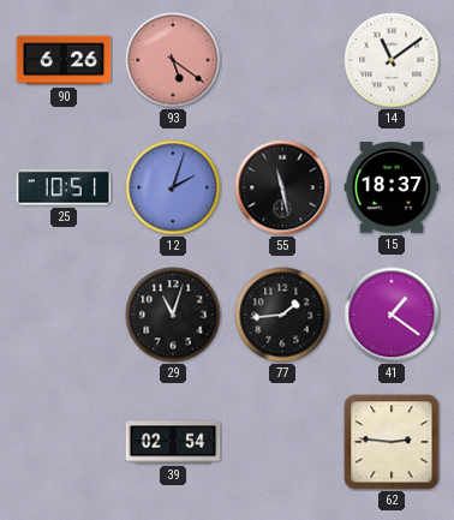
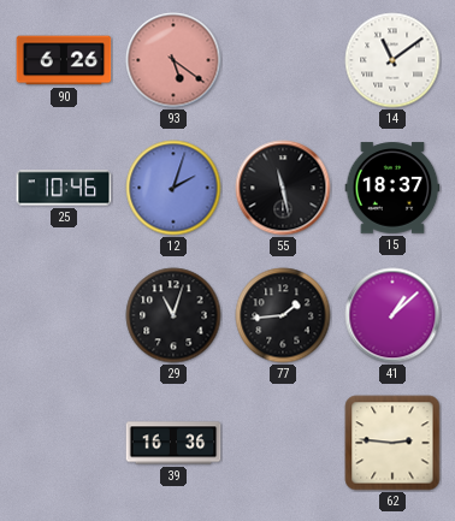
25: 10:51 -> 10:46 (64, 188)
41: 1:21 -> 1:08 (392, 315)
39: 02:54 -> 16:36 (173, 443)
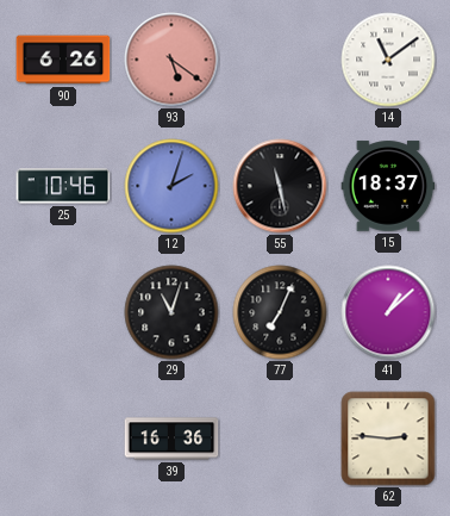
77: 1:44 -> 7:04 (280, 312)
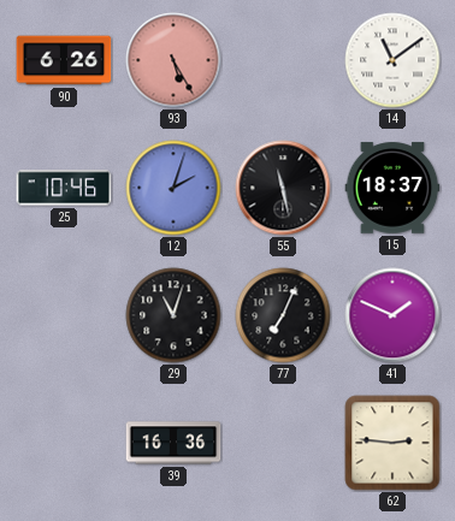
93: 5:21 -> 5:25 (173, 60)
41: 1:08 -> 1:49 (392, 315)
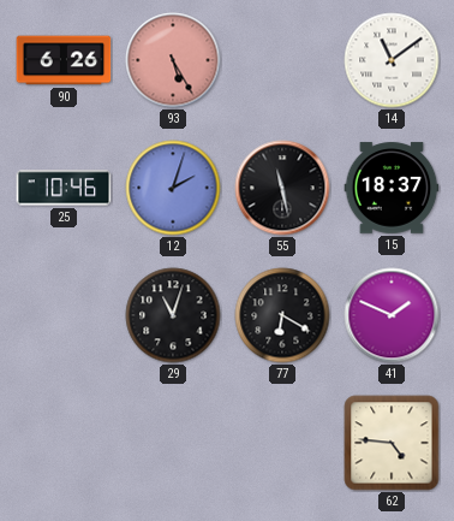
77: 7:04 -> 6:20 (282, 315)
39: 16:36 -> none (173, 443)
62: 2:46 -> 4:46 (392, 443)
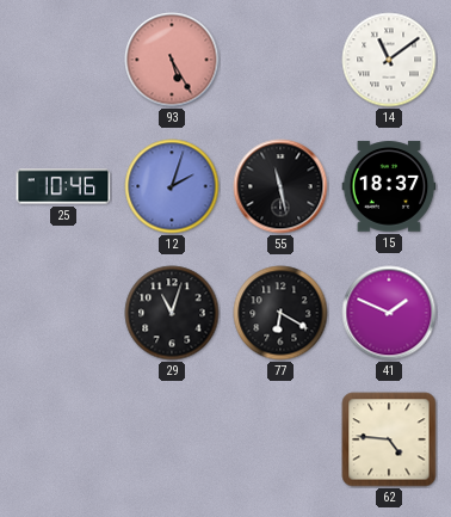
90: 6:26 -> none (64, 60)
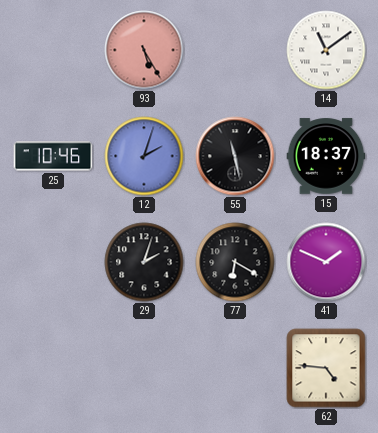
29: 11:03 -> 2:03 (144, 262)
